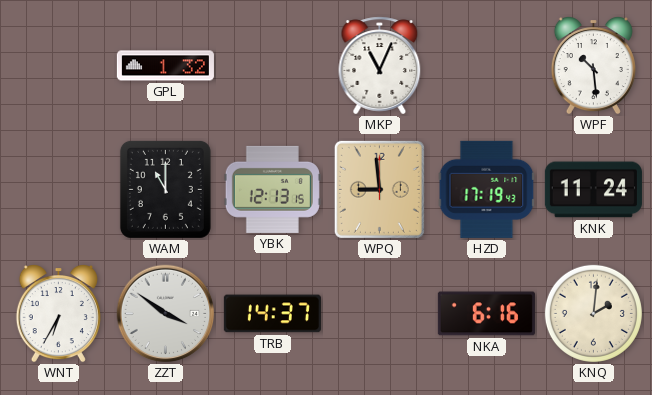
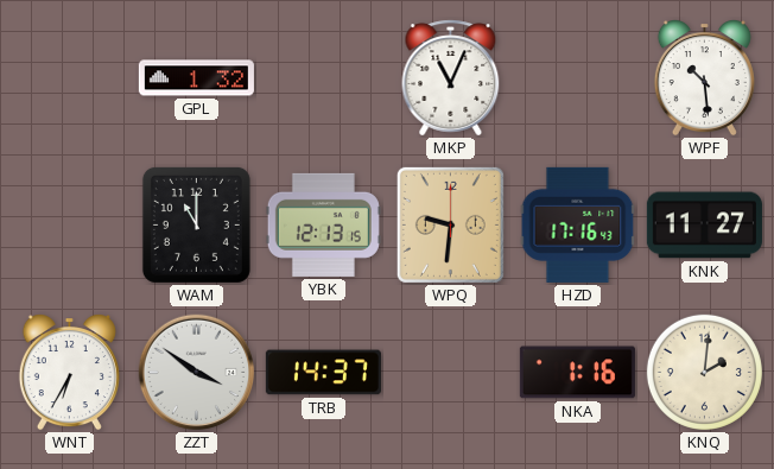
WPQ: 8:59 -> 9:31 (450, 224)
HZD: 17:19 -> 17:16 (578, 224)
KNK: 11:24 -> 11:27 (704, 226)
NKA: 6:16 -> 1:16 (577, 373)
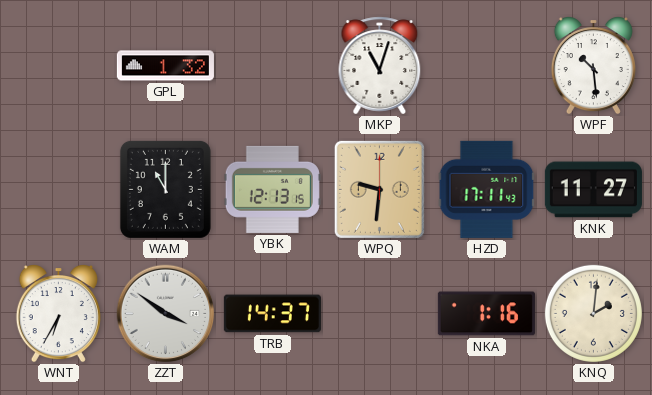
MKP: 11:04 -> 11:03 (380, 66)
HZD: 17:16 -> 17:11 (487, 189)
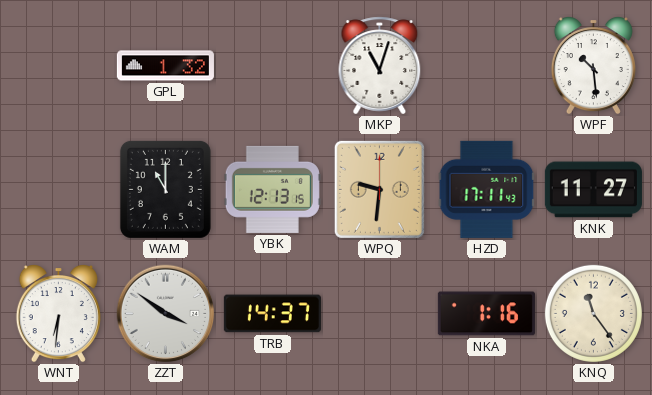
WNT: 6:35 -> 6:31 (58, 314)
KNQ: 2:01 -> 11:24 (593, 313)
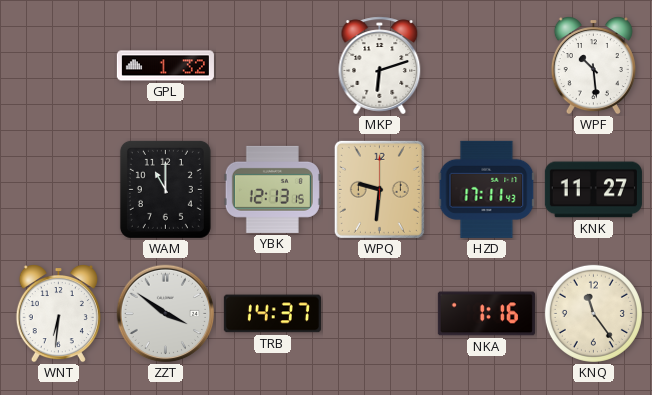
MKP: 11:03 -> 6:12 (380, 66)
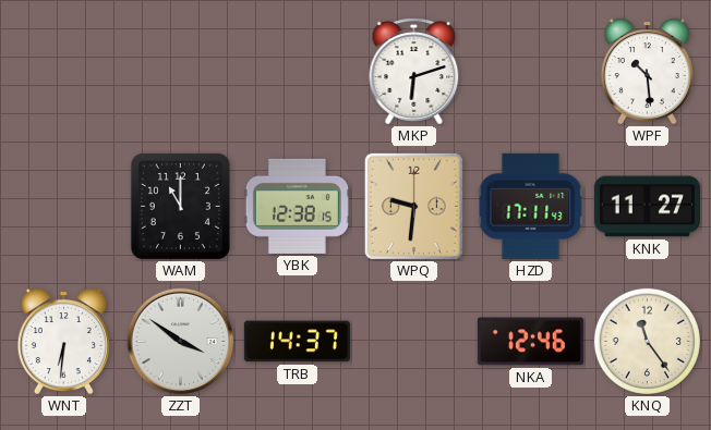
GPL: 1:32 -> none (165, 66)
YBK: 12:13 -> 12:38 (297, 206)
NKA: 1:16 -> 12:46 (530, 342)
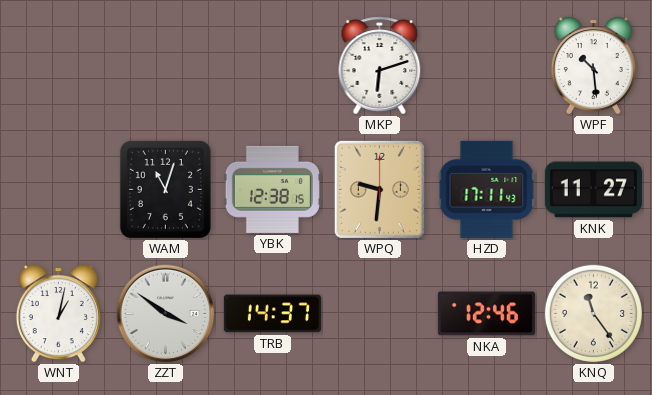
WAM: 11:00 -> 11:03 (165, 189)
WNT: 6:31 -> 1:02 (58, 314)
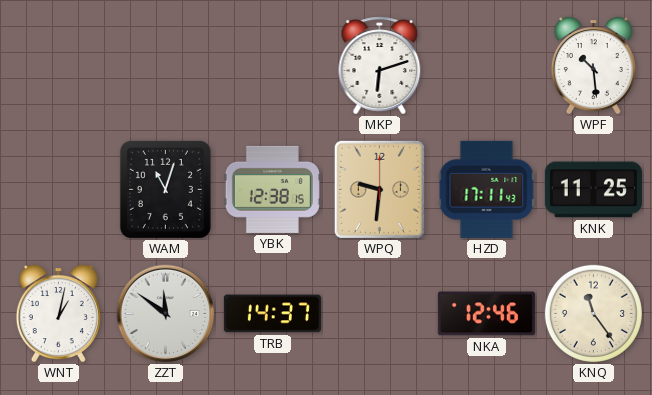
KNK: 11:27 -> 11:25 (593, 190)
ZZT: 3:51 -> 11:51 (166, 314)
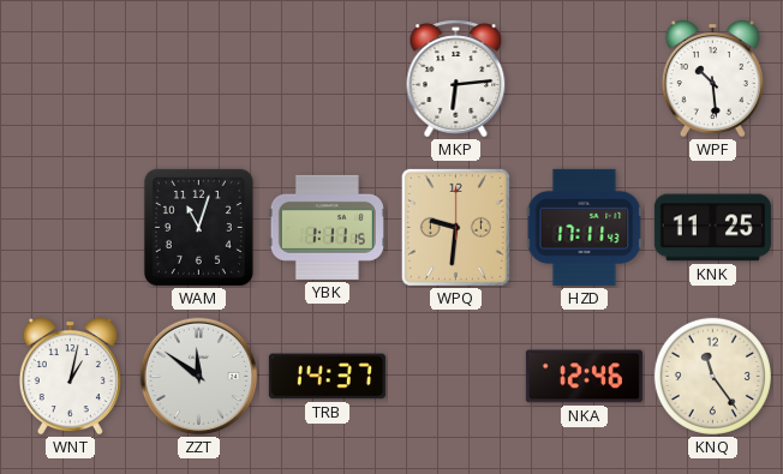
MKP: 6:12 -> 6:14 (456, 79)
YBK: 12:38 -> 1:11 (327, 227)
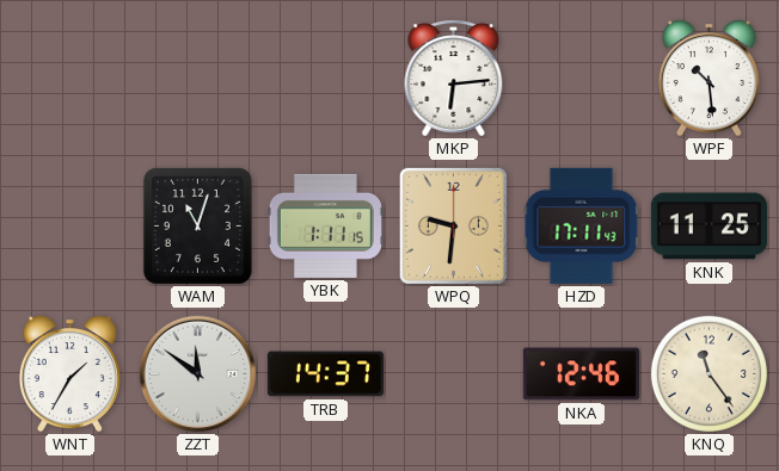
WNT: 1:02 -> 1:35 (69, 374)
